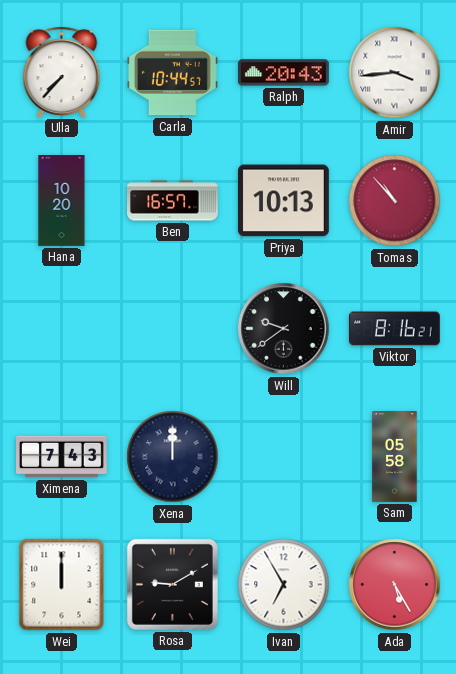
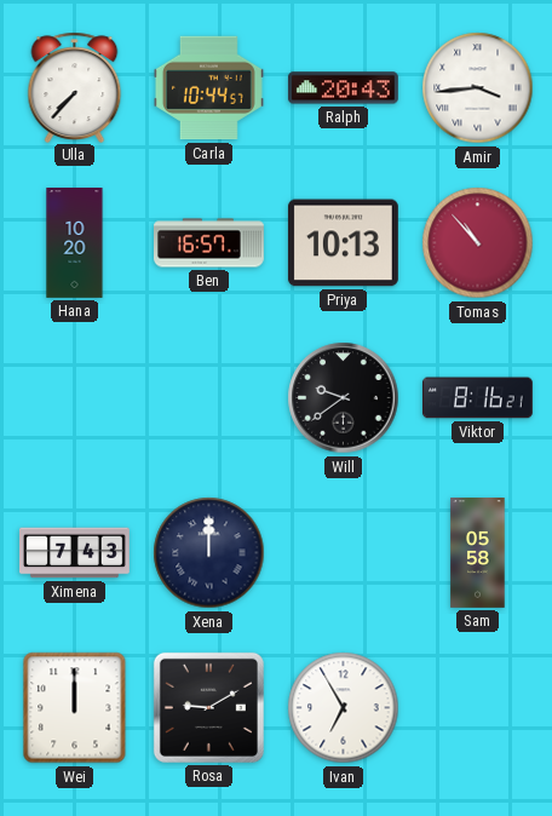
Ada: 5:25 -> none (395, 585)
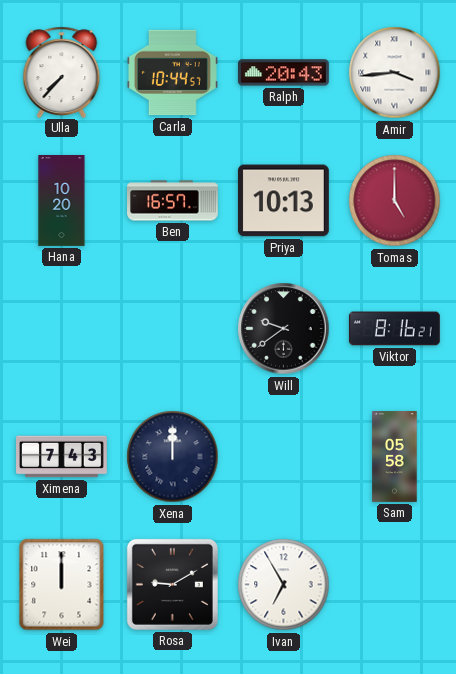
Tomas: 10:53 -> 5:00 (395, 201)
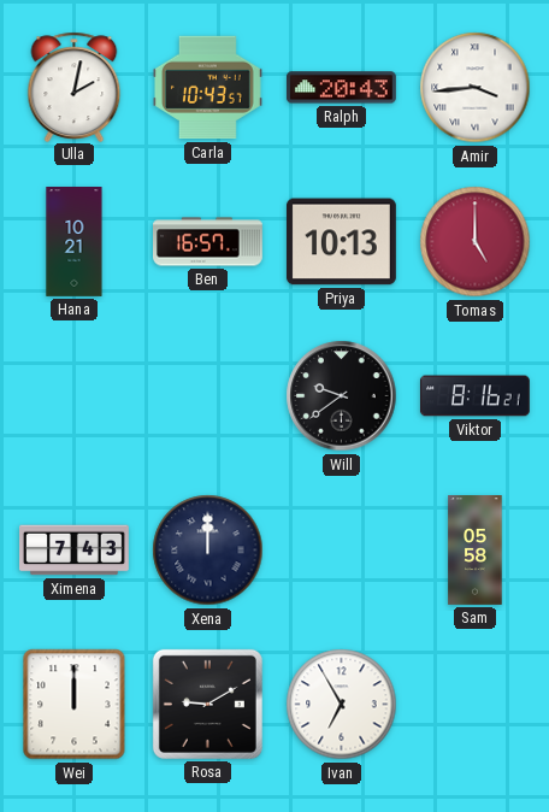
Ulla: 7:37 -> 2:02 (75, 87)
Carla: 10:44 -> 10:43 (207, 88)
Hana: 10:20 -> 10:21 (75, 242)
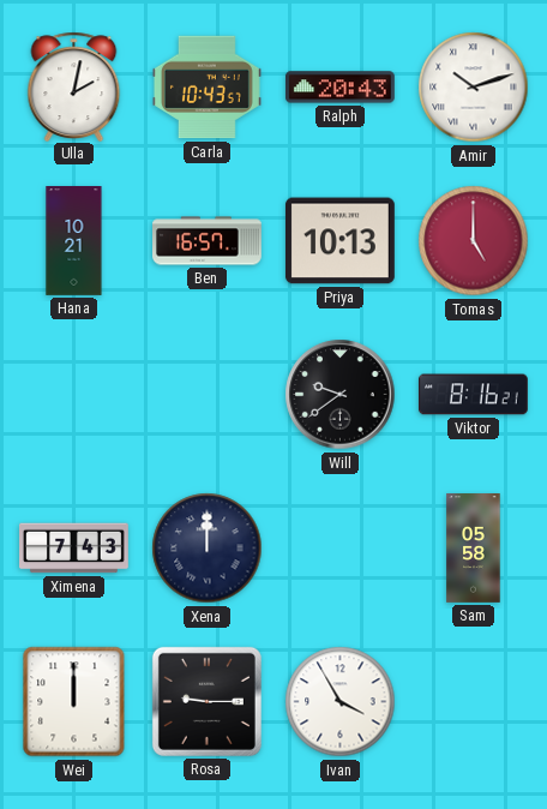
Amir: 3:44 -> 10:12 (474, 88)
Rosa: 9:10 -> 9:15 (206, 701)
Ivan: 6:55 -> 3:55 (341, 702)
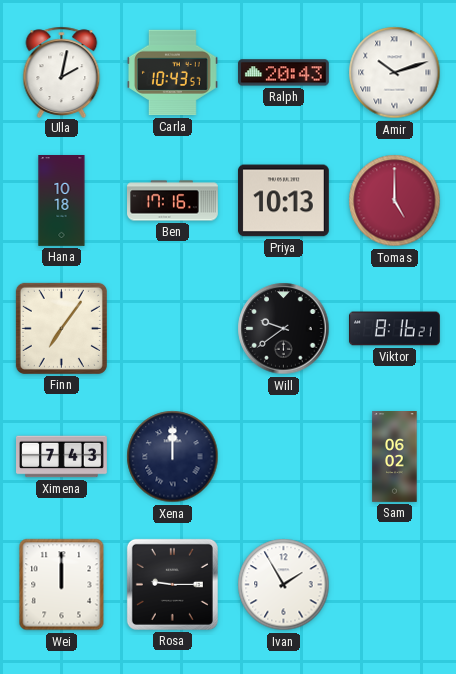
Hana: 10:21 -> 10:18 (62, 201)
Ben: 16:57 -> 17:16 (173, 201)
Finn: none -> 7:06 (61, 328)
Sam: 05:58 -> 06:02 (395, 457)
Ivan: 3:55 -> 1:55 (284, 585)
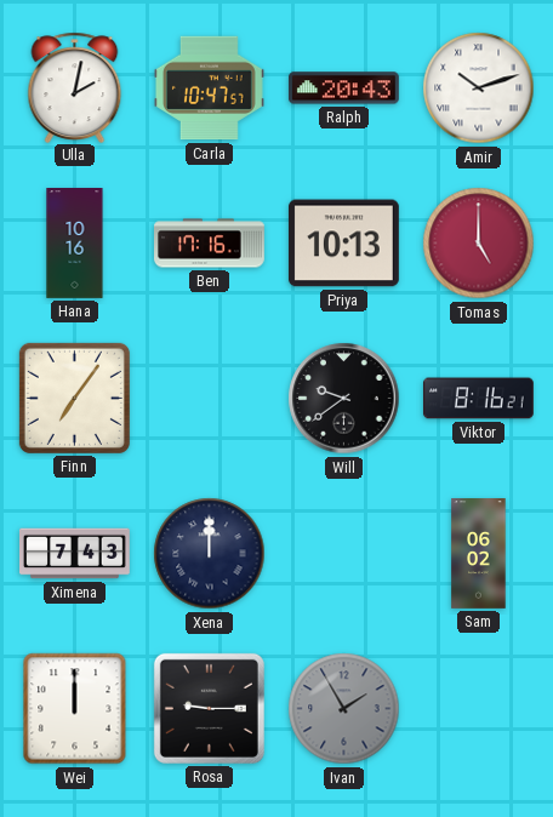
Carla: 10:43 -> 10:47 (209, 88)
Hana: 10:18 -> 10:16 (75, 244)
Ivan dial: white -> grey (344, 709)
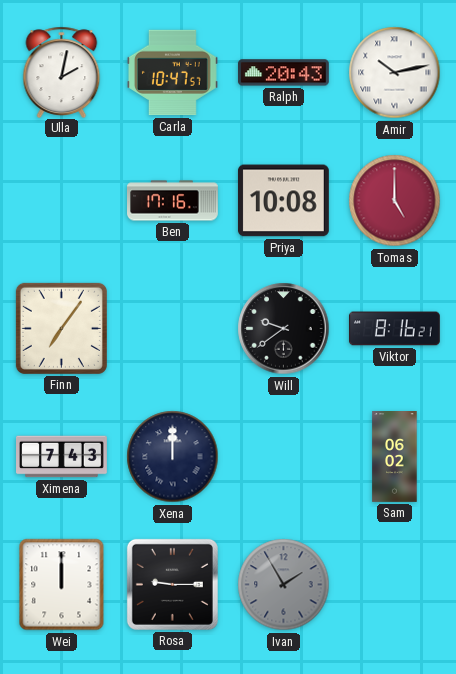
Amir: 10:12 -> 10:13 (395, 73)
Hana: 10:16 -> none (75, 244)
Priya: 10:13 -> 10:08 (283, 201)
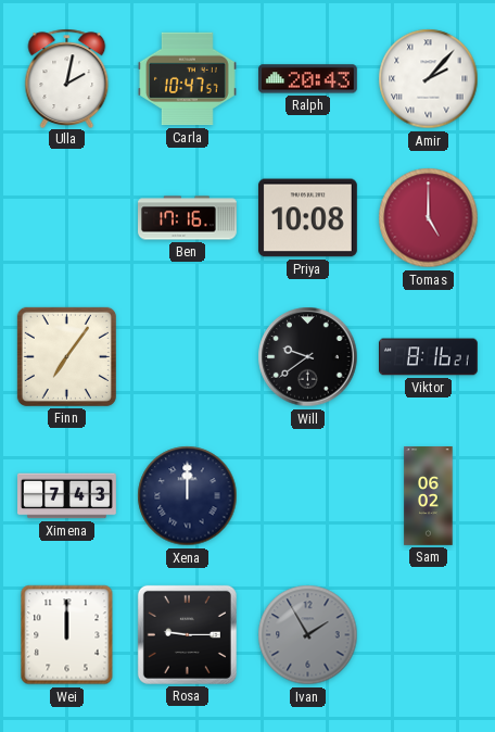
Amir: 10:13 -> 2:07 (429, 79)
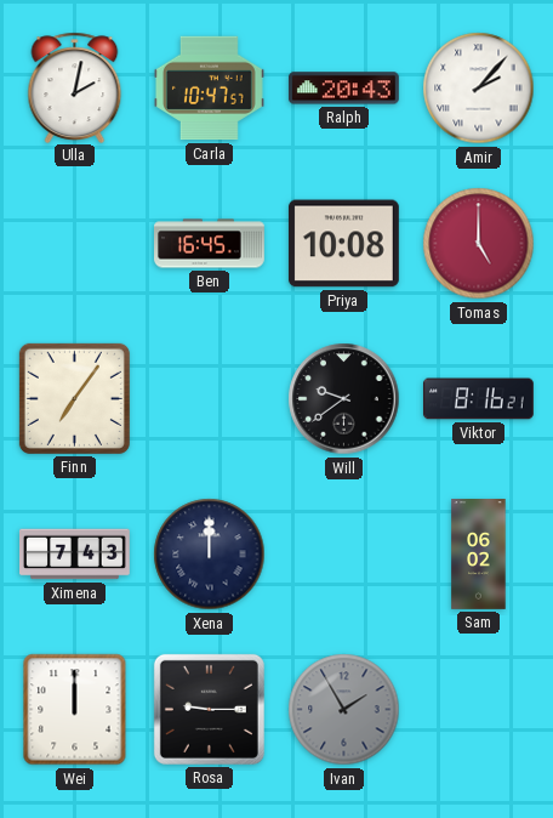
Ben: 17:16 -> 16:45 (210, 244)
